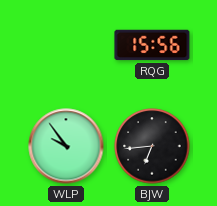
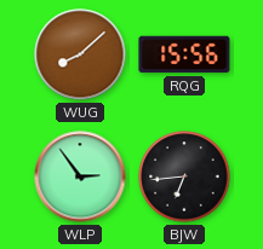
WUG: none -> 8:08 (80, 54)
WLP: 9:54 -> 2:54 (80, 176)
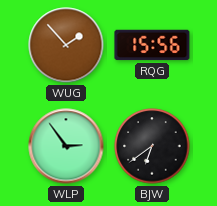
WUG: 8:08 -> 1:53 (66, 45)
BJW: 6:44 -> 6:39 (152, 146)
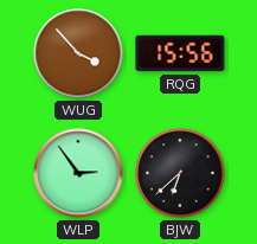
WUG: 1:53 -> 3:53 (78, 53)
BJW: 6:39 -> 6:38 (180, 173)
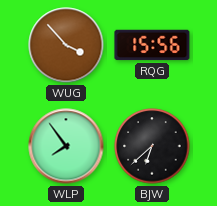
WLP: 2:54 -> 7:54 (66, 146)
